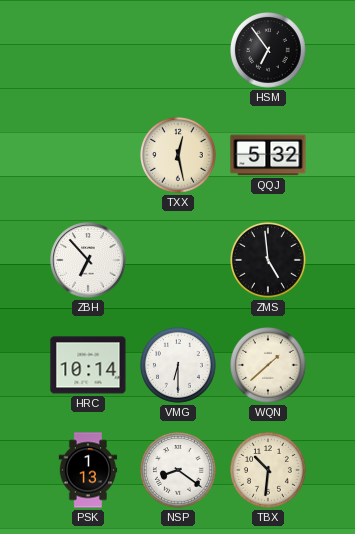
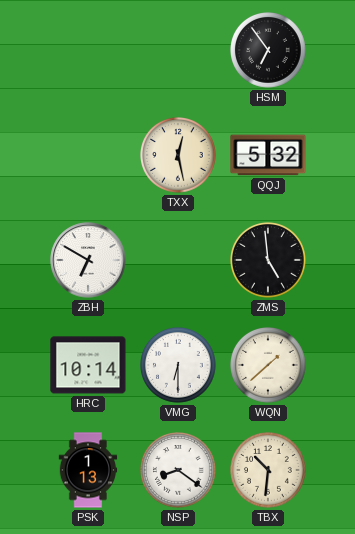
ZBH: 6:53 -> 6:50 (88, 260)
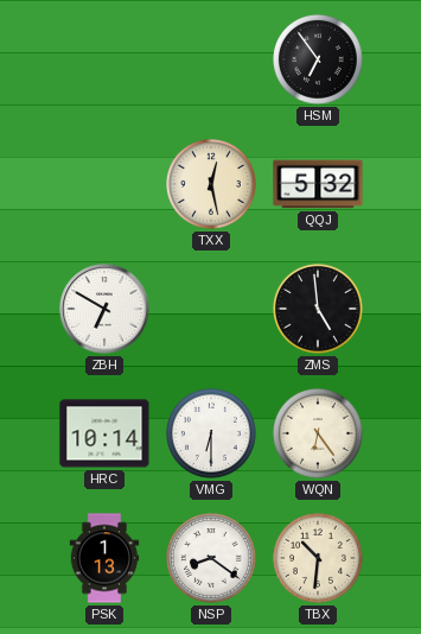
WQN: 1:38 -> 6:24 (319, 435)
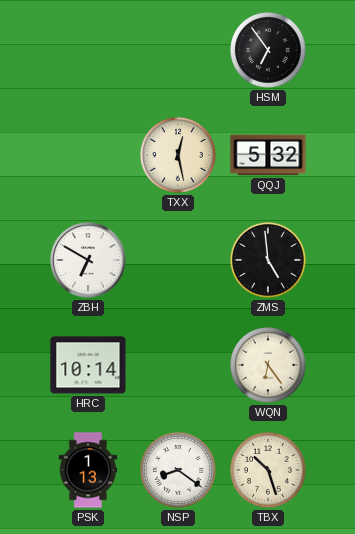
VMG: 6:30 -> none (212, 435)
TBX: 10:31 -> 10:27 (269, 471)
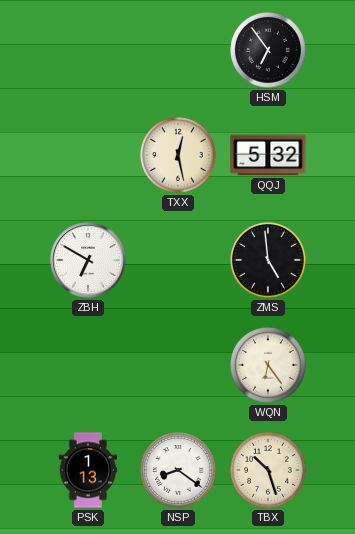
HRC: 10:14 -> none (88, 365)
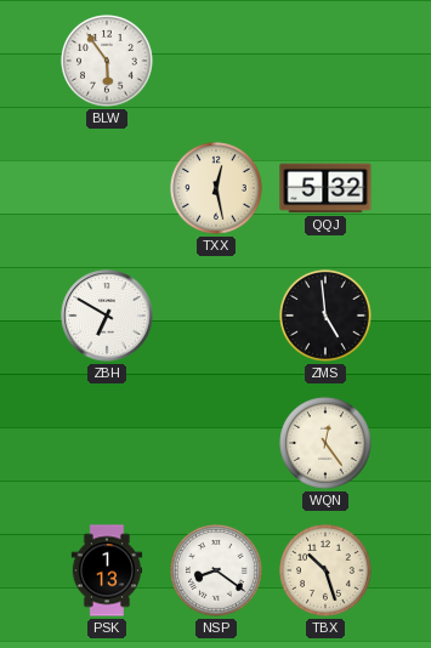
BLW: none -> 5:54 (108, 62)
HSM: 6:54 -> none (269, 51)
WQN: 6:24 -> 12:24 (327, 444)
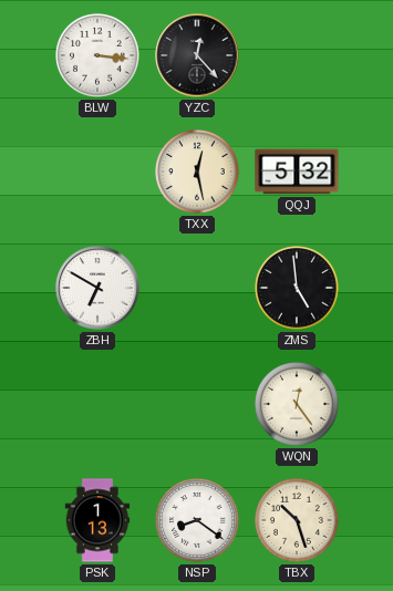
BLW: 5:54 -> 3:16 (99, 56)
YZC: none -> 12:23 (197, 55)
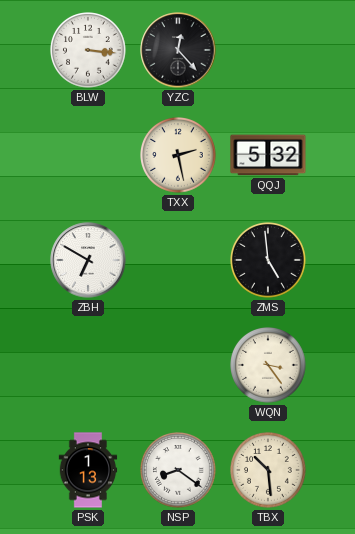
TXX: 12:28 -> 2:28 (179, 156)
WQN: 12:24 -> 3:24 (269, 366)
TBX: 10:27 -> 10:29 (269, 471)
